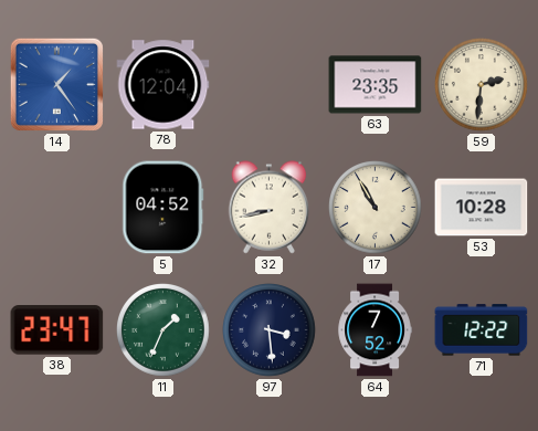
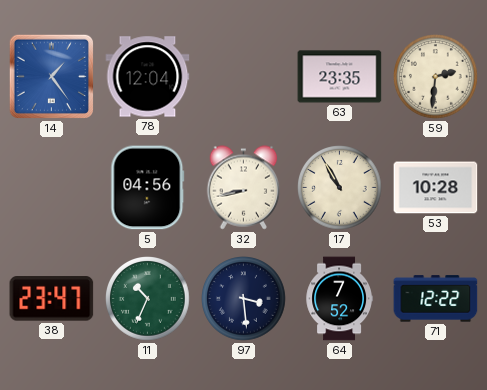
5: 04:52 -> 04:56 (148, 188)
11: 1:34 -> 10:34 (148, 299)
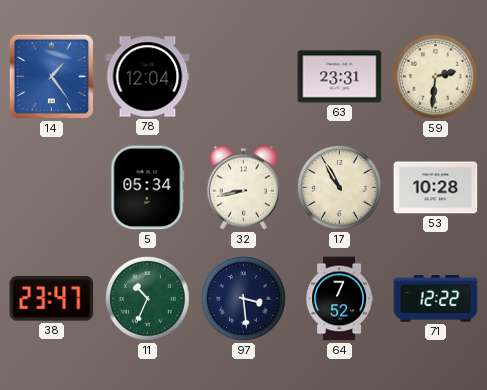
63: 23:35 -> 23:31 (340, 77)
5: 04:56 -> 05:34 (148, 188)
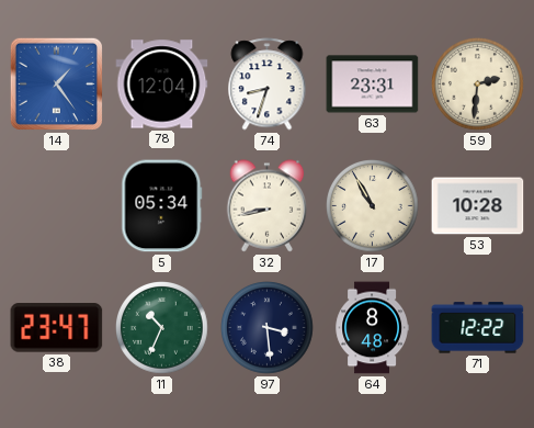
74: none -> 8:33 (268, 85)
64: 7:52 -> 8:48 (372, 328)
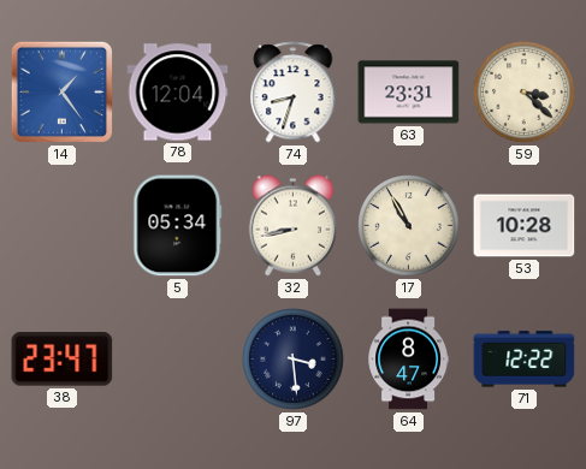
59: 2:31 -> 3:22 (525, 93)
11: 10:34 -> none (162, 328)
64: 8:48 -> 8:47 (408, 360)
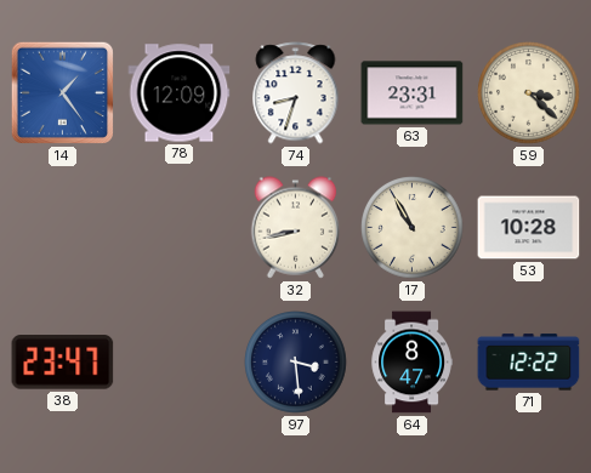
78: 12:04 -> 12:09 (180, 93)
5: 05:34 -> none (178, 226)
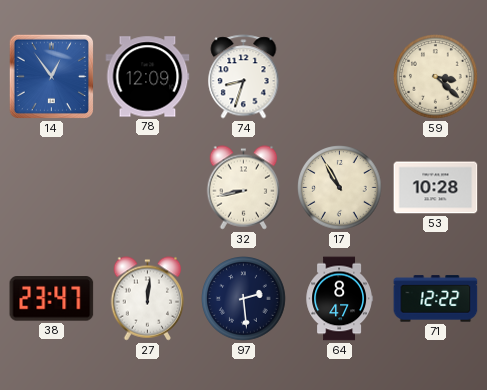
14: 1:24 -> 12:54 (51, 76)
63: 23:31 -> none (413, 93)
27: none -> 12:01 (148, 299)
97: 3:29 -> 2:29 (244, 299)
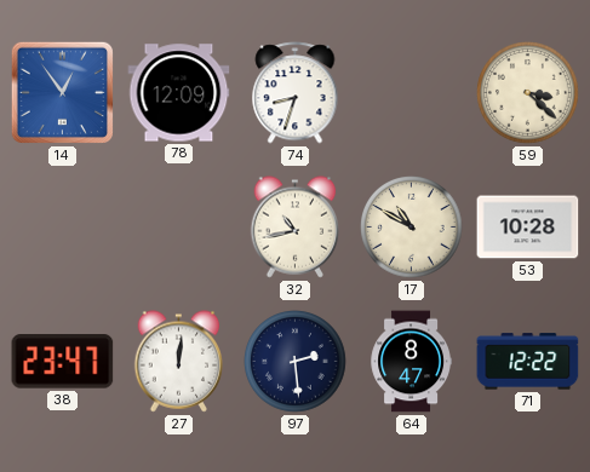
32: 8:43 -> 10:43 (296, 228)
17: 10:55 -> 10:50 (412, 228)
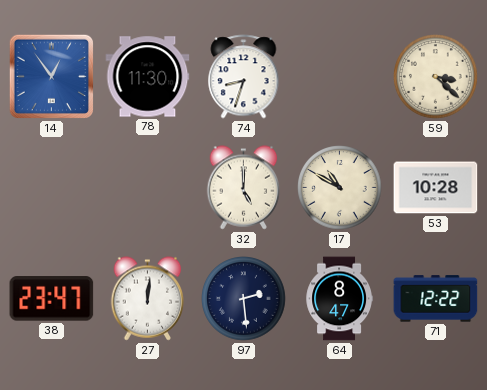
78: 12:09 -> 11:30 (148, 77)
32: 10:43 -> 5:00 (244, 188)
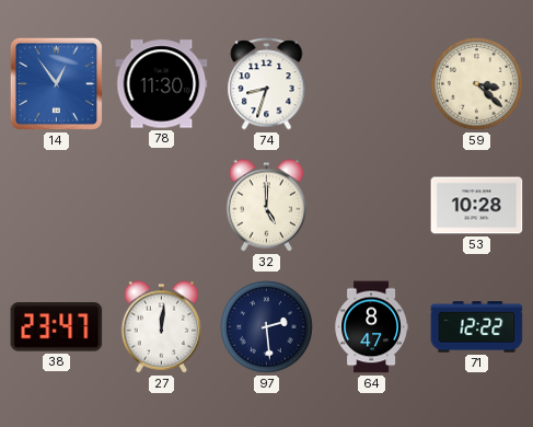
17: 10:50 -> none (340, 188)
